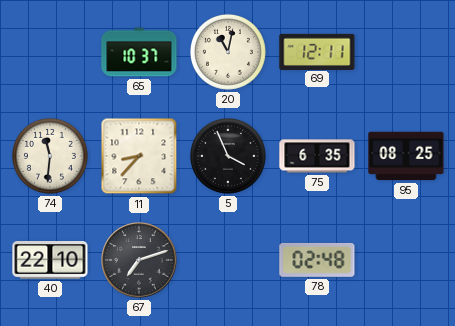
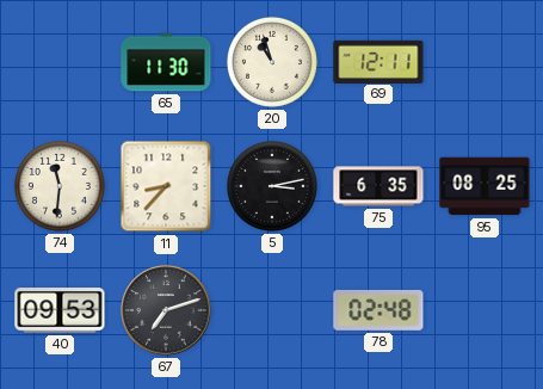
65: 10:37 -> 11:30 (166, 62)
20: 11:02 -> 10:57 (272, 62)
5: 3:56 -> 3:13 (272, 186)
40: 22:10 -> 09:53 (60, 311)
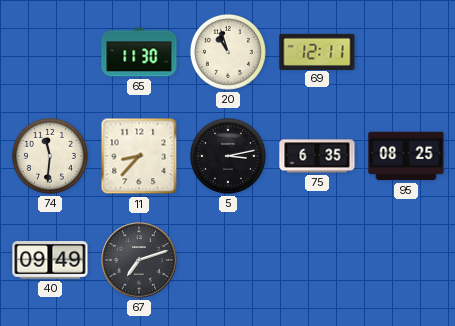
40: 09:53 -> 09:49 (50, 261)
78: 02:48 -> none (378, 310)
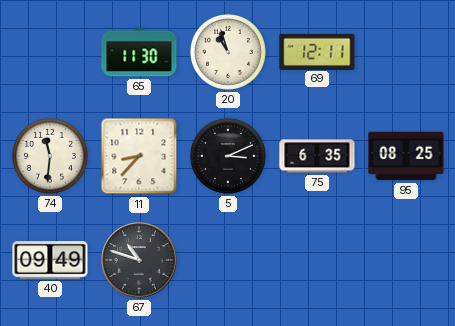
5: 3:13 -> 3:11 (228, 156)
67: 7:12 -> 10:48 (139, 260)
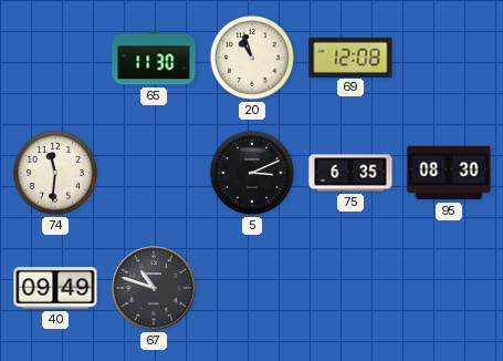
69: 12:11 -> 12:08 (350, 56)
11: 8:37 -> none (139, 156)
95: 08:25 -> 08:30 (449, 173)
